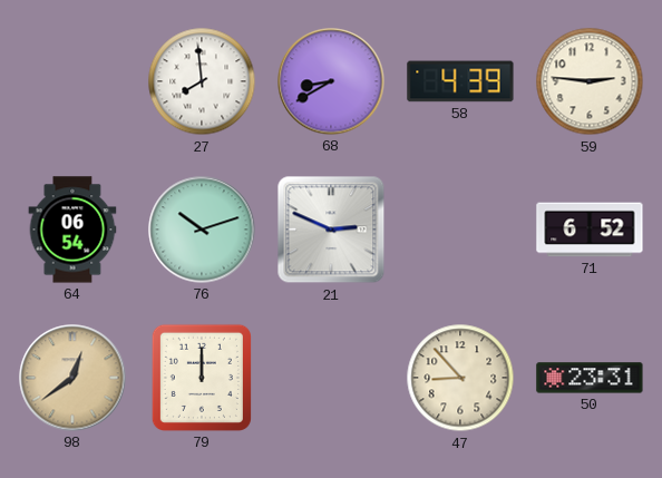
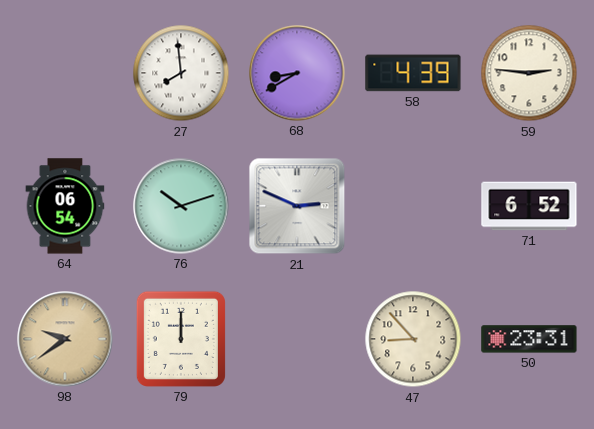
98: 12:39 -> 9:39 (65, 339)
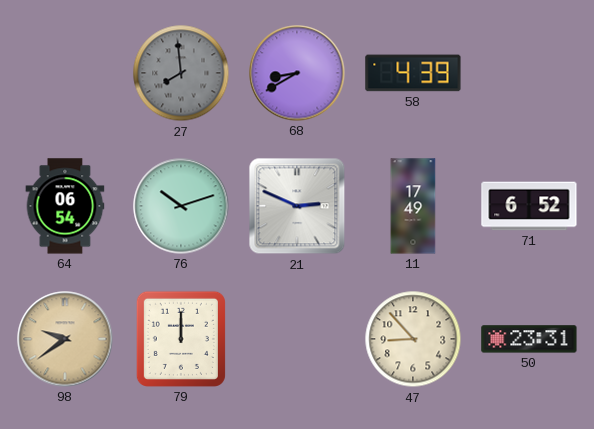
27 dial: white -> grey (181, 73)
59: 2:46 -> none (529, 73)
11: none -> 17:49 (413, 206)
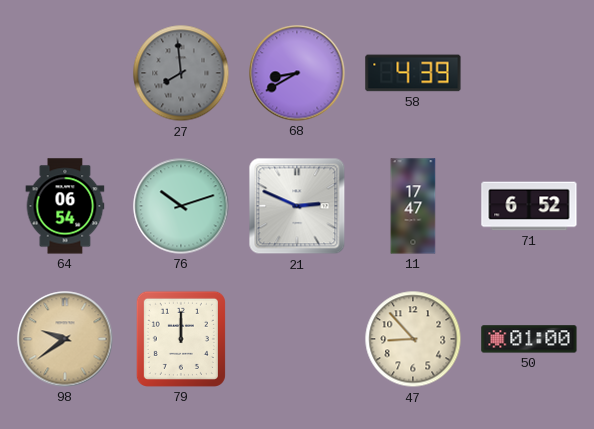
11: 17:49 -> 17:47 (413, 206)
50: 23:31 -> 01:00 (529, 339)
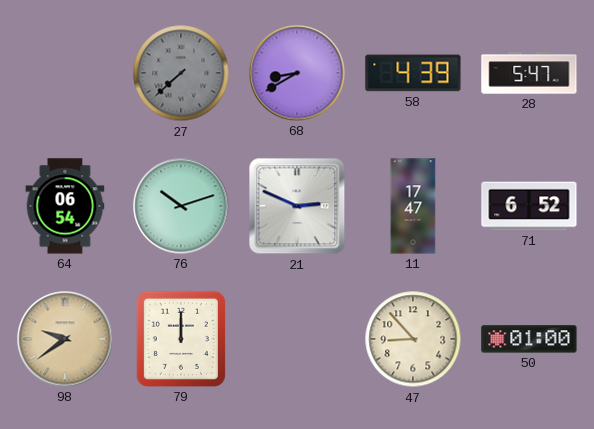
27: 7:59 -> 7:38 (181, 73)
28: none -> 5:47 (529, 73)
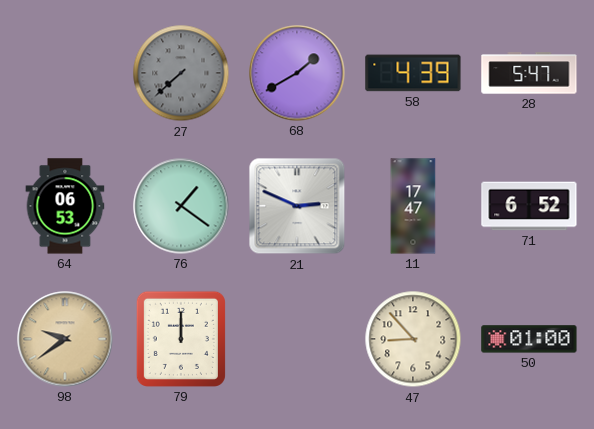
68: 8:40 -> 1:40 (297, 73)
64: 06:54 -> 06:53 (65, 206)
76: 10:12 -> 1:21 (181, 206)
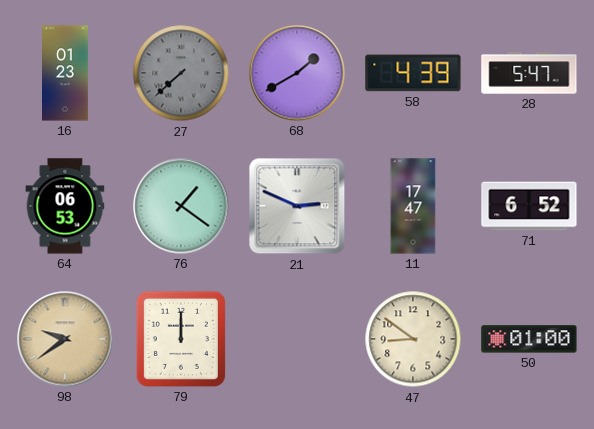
16: none -> 01:23 (65, 73)
47: 8:53 -> 8:51 (413, 339)
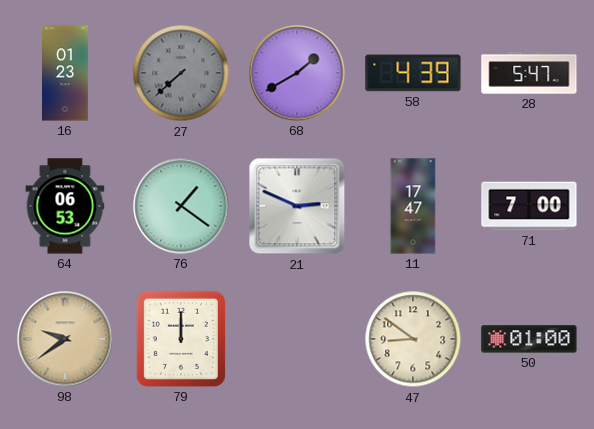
71: 6:52 -> 7:00 (529, 206)
